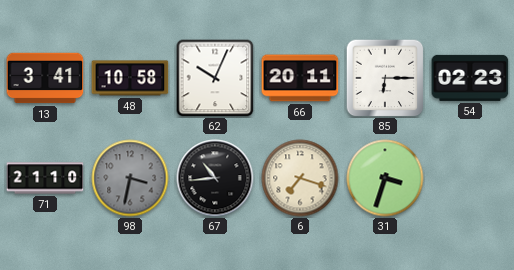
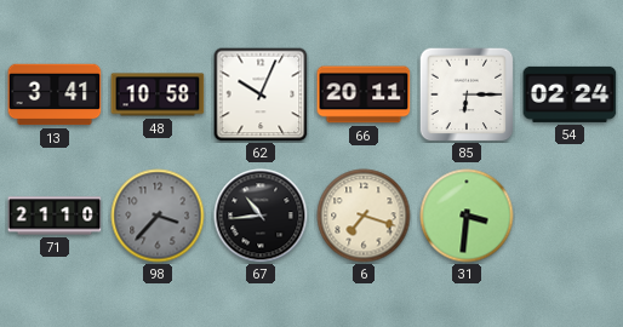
54: 02:23 -> 02:24 (570, 94)
98: 3:32 -> 3:37 (158, 216)
31: 3:33 -> 3:31 (467, 216)
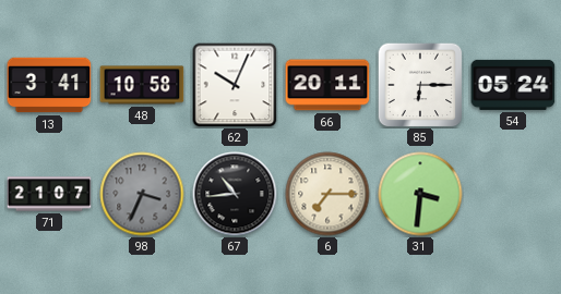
54: 02:24 -> 05:24 (513, 85)
71: 21:10 -> 21:07 (49, 194)
98: 3:37 -> 3:34 (142, 194)
6: 7:18 -> 7:15 (327, 194)
